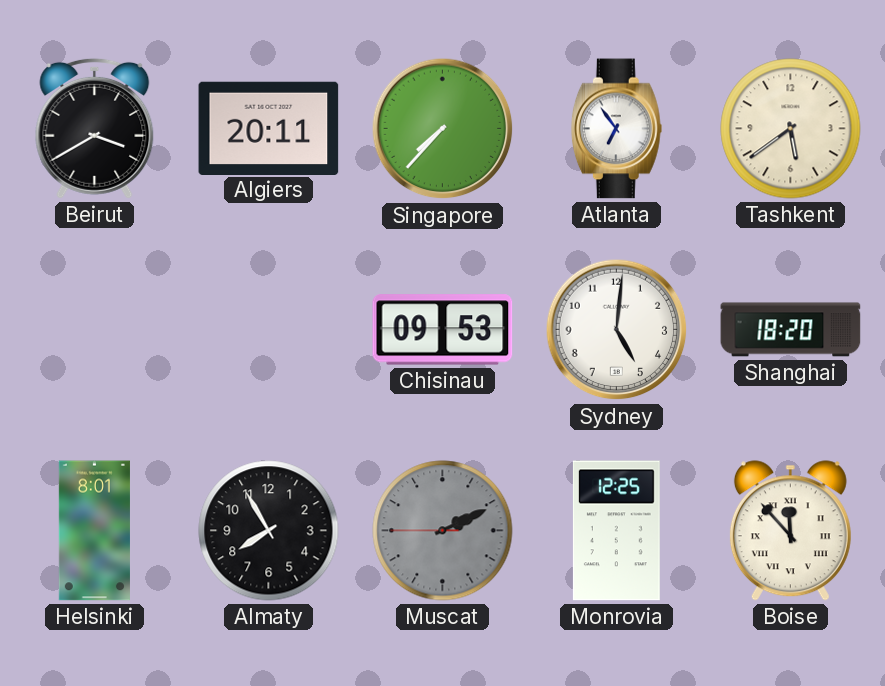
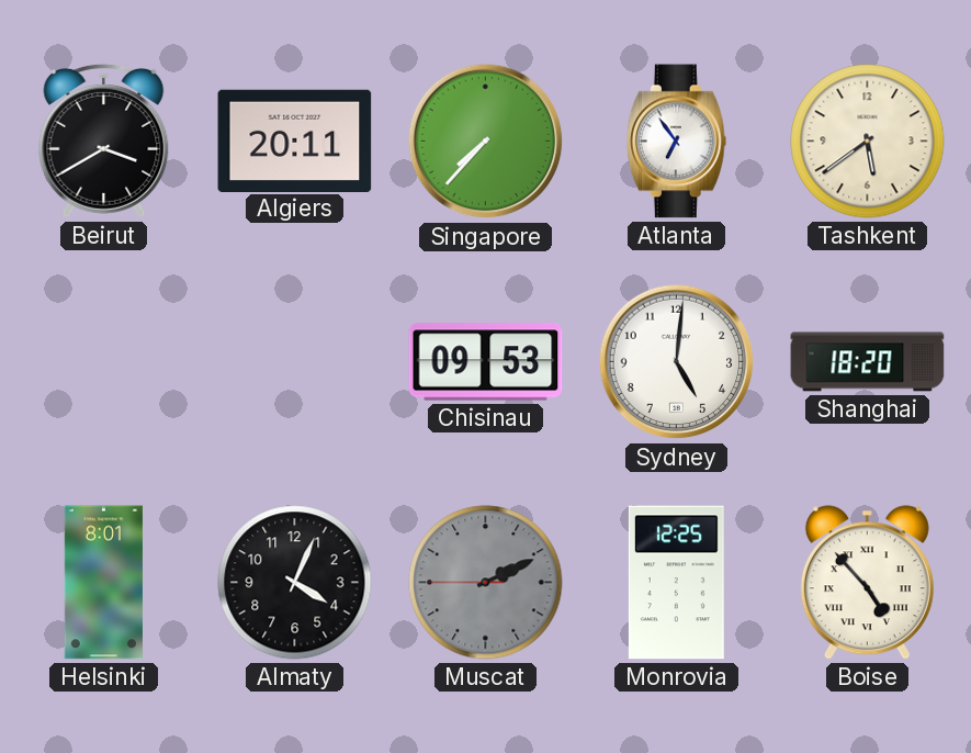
Almaty: 7:55 -> 4:04 (295, 583)
Boise: 11:53 -> 4:53 (867, 583)
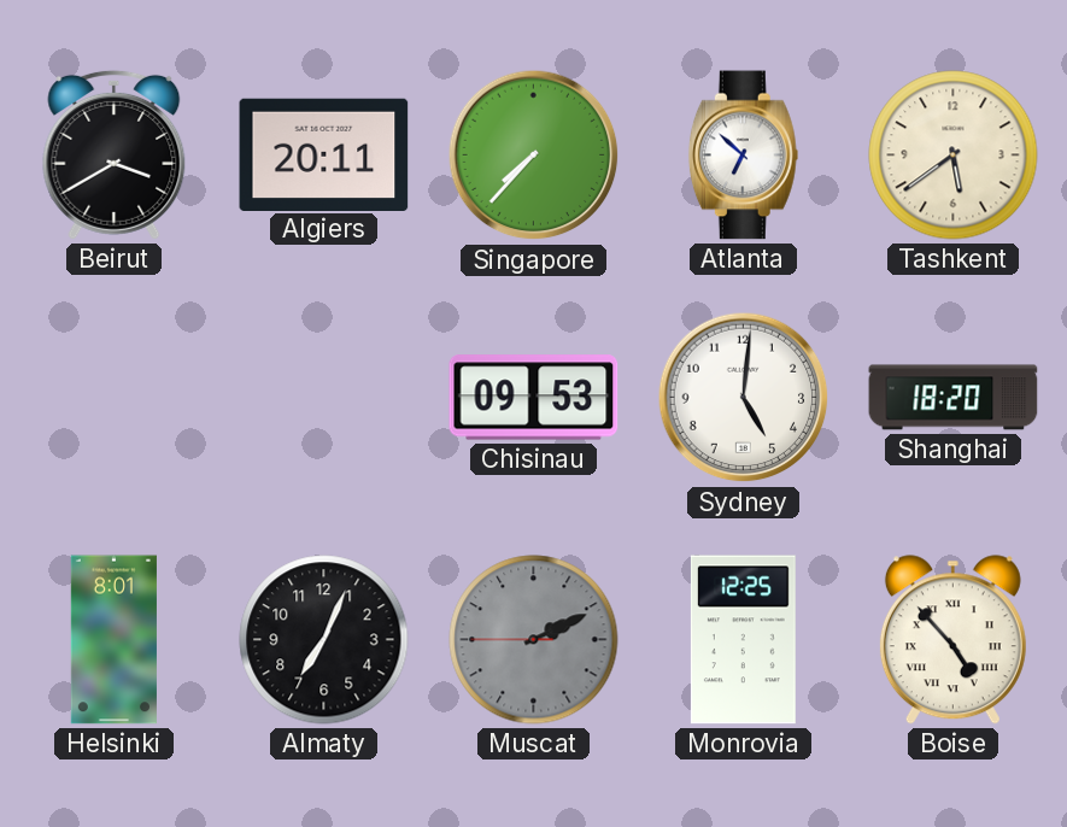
Atlanta: 6:54 -> 6:52 (743, 156)
Almaty: 4:04 -> 7:04 (324, 640)
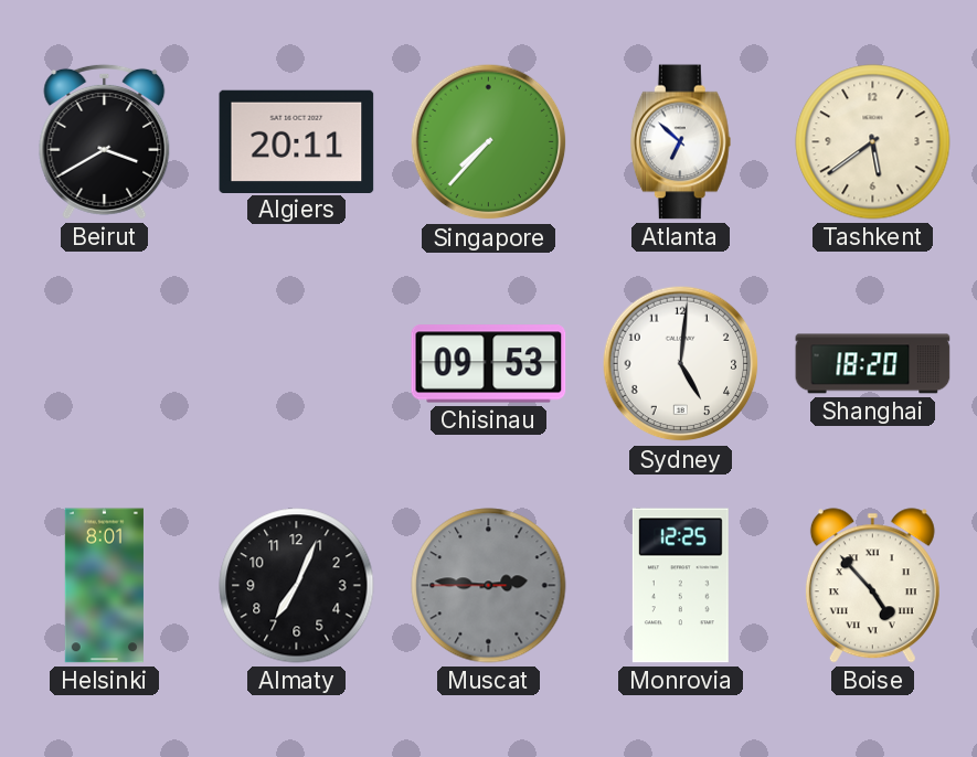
Muscat: 2:10 -> 2:45 (489, 586)
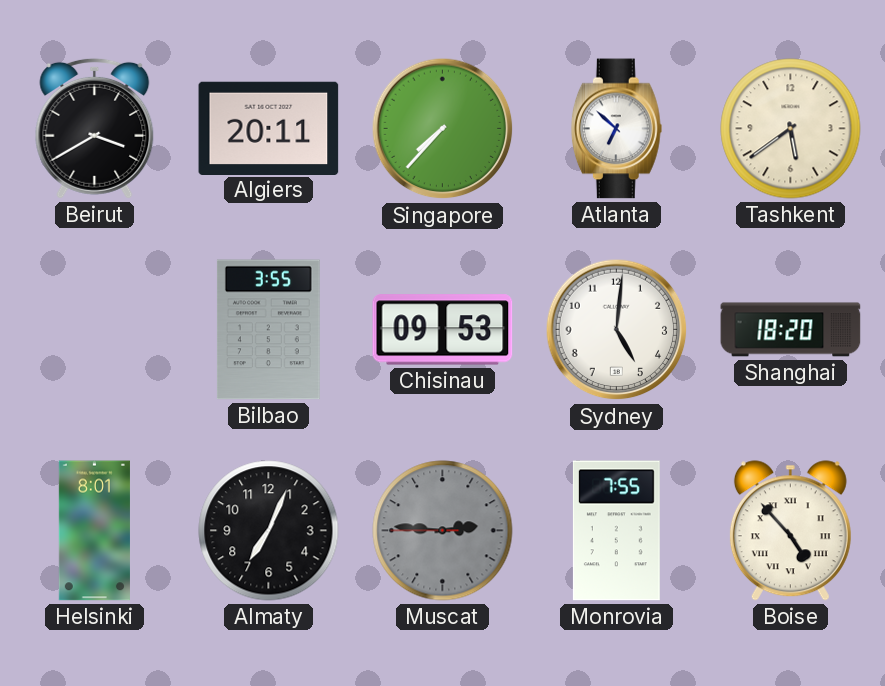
Bilbao: none -> 3:55 (268, 330)
Monrovia: 12:25 -> 7:55 (616, 531)
